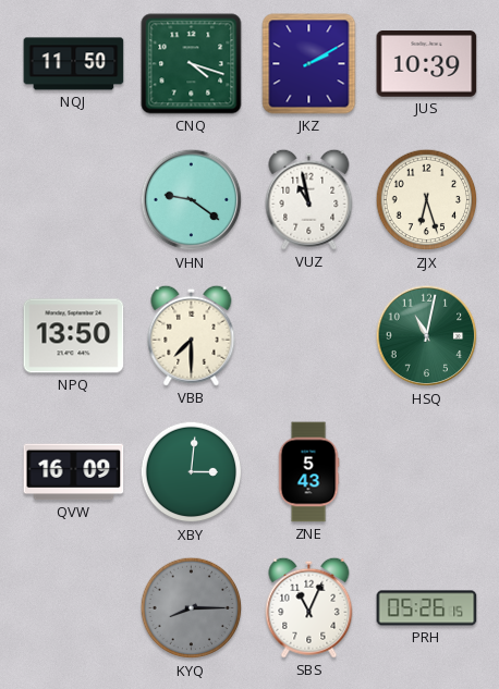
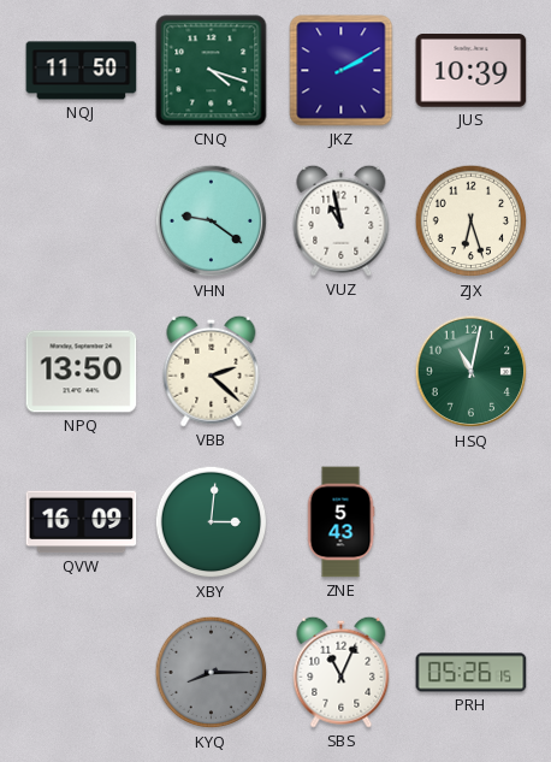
VBB: 7:30 -> 2:22 (212, 371)
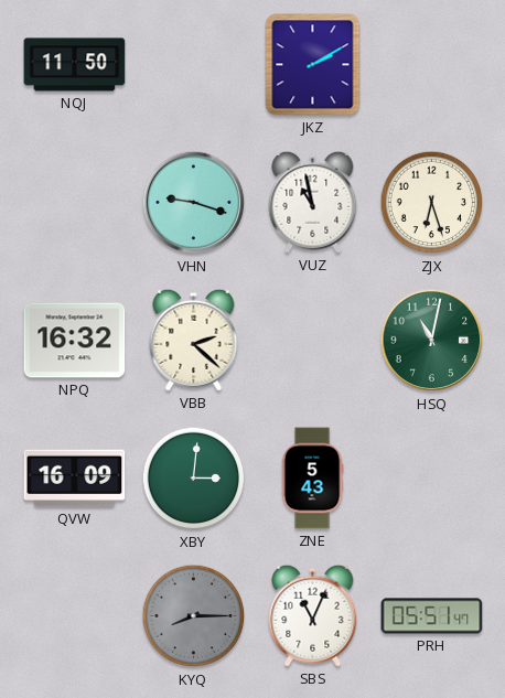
CNQ: 4:18 -> none (212, 71)
JUS: 10:39 -> none (472, 71)
VHN: 9:21 -> 9:18 (194, 203)
NPQ: 13:50 -> 16:32 (75, 341)
PRH: 05:26 -> 05:51 (432, 616)
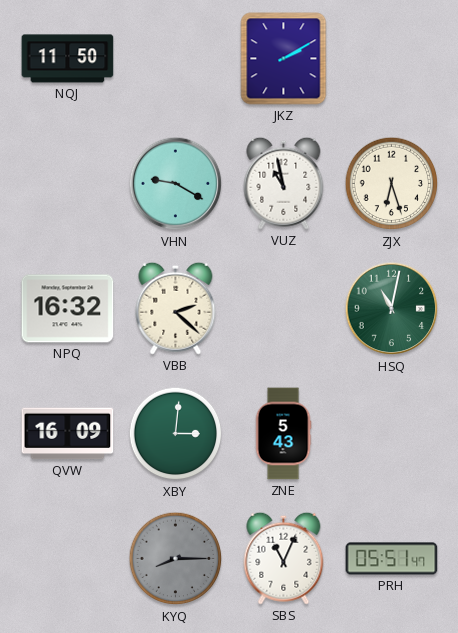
VHN: 9:18 -> 9:20 (176, 184)
